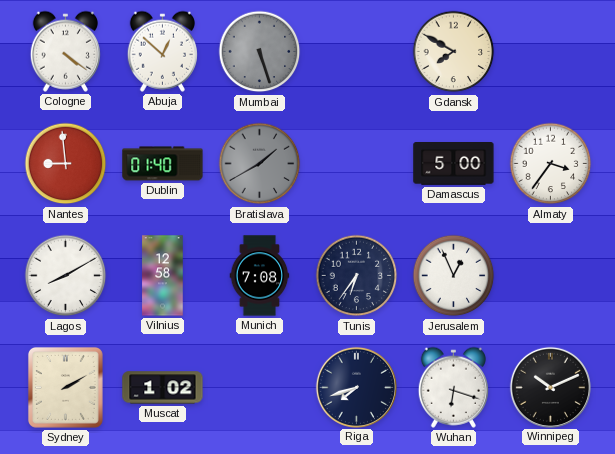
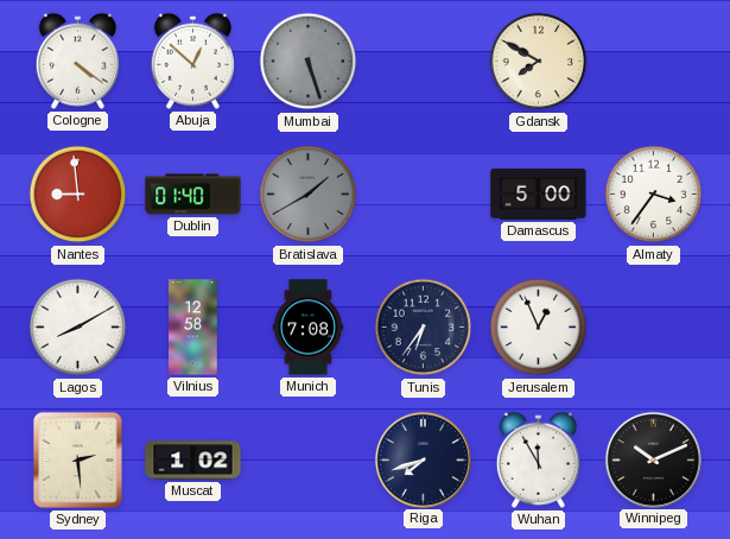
Sydney: 2:10 -> 2:29 (77, 459)
Wuhan: 6:18 -> 11:55 (538, 459)
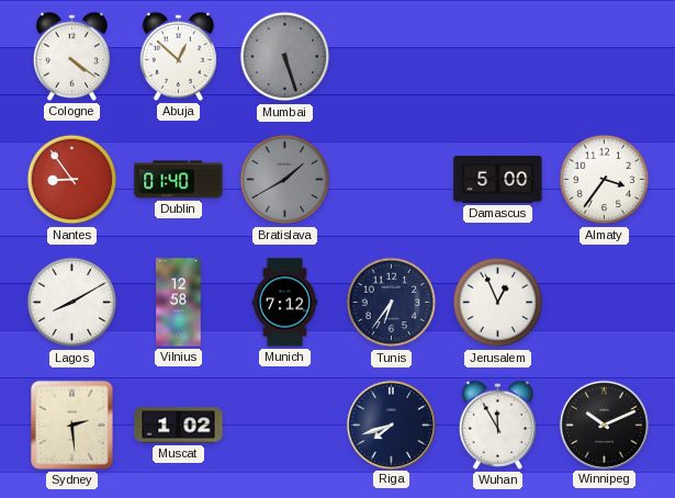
Gdansk: 7:50 -> none (539, 62)
Nantes: 8:59 -> 8:54 (72, 180)
Munich: 7:08 -> 7:12 (285, 303)
